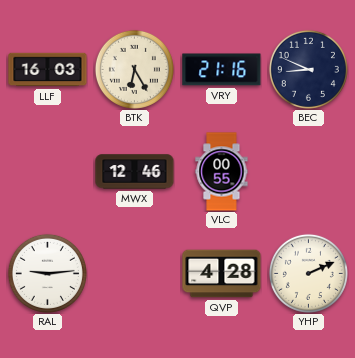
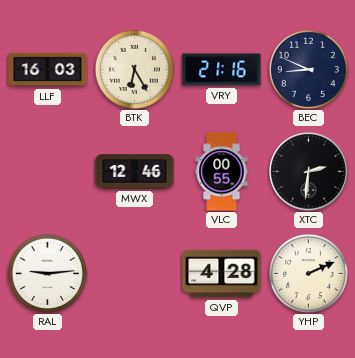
XTC: none -> 2:31 (309, 172)
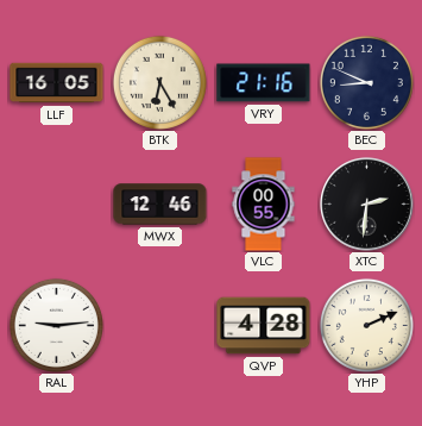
LLF: 16:03 -> 16:05 (57, 83)
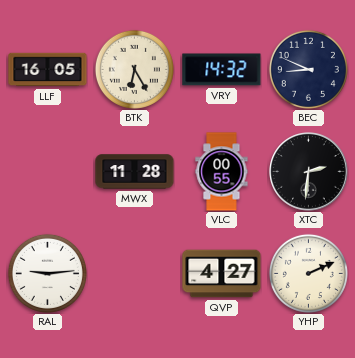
VRY: 21:16 -> 14:32 (222, 70)
MWX: 12:46 -> 11:28 (135, 172)
QVP: 4:28 -> 4:27 (222, 274)
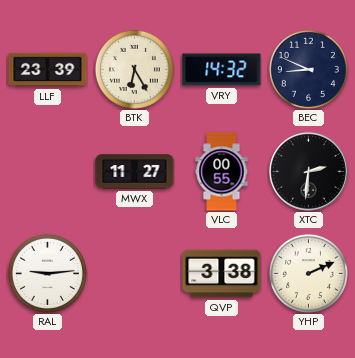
LLF: 16:05 -> 23:39 (48, 70)
MWX: 11:28 -> 11:27 (135, 172)
QVP: 4:27 -> 3:38 (222, 274)
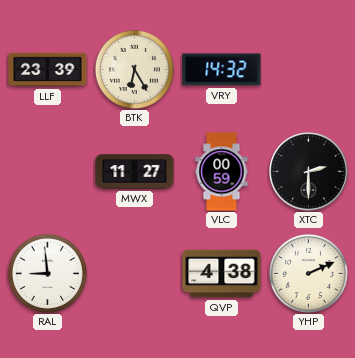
BEC: 8:49 -> none (308, 69)
VLC: 00:55 -> 00:59 (222, 172)
XTC: 2:31 -> 2:30 (309, 172)
RAL: 9:14 -> 8:59 (47, 273)
QVP: 3:38 -> 4:38 (222, 274)
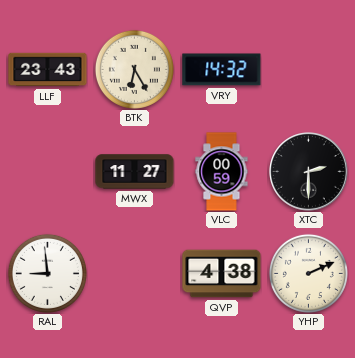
LLF: 23:39 -> 23:43 (48, 70)
